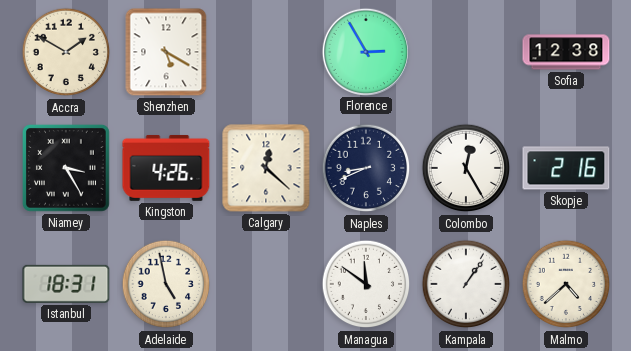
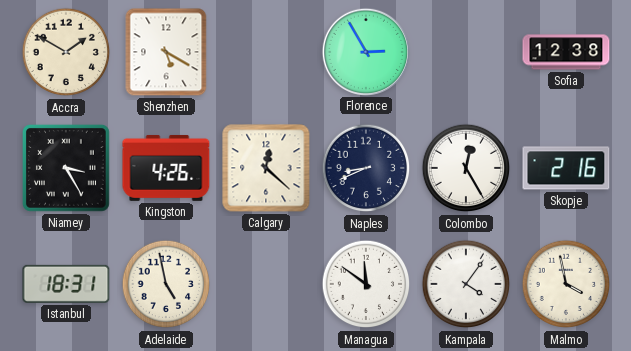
Kampala: 1:06 -> 4:06 (466, 284)
Malmo: 4:38 -> 3:58 (566, 284)
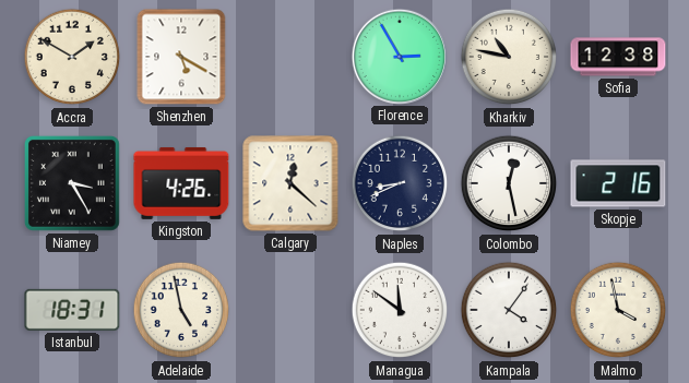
Kharkiv: none -> 10:47 (509, 57)
Colombo: 12:25 -> 12:28 (509, 183)
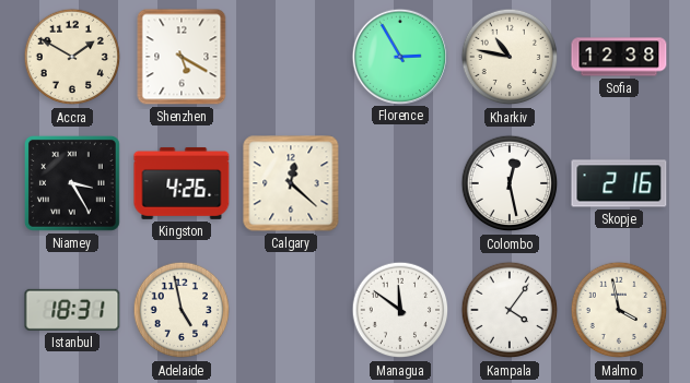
Naples: 8:41 -> none (400, 183)
